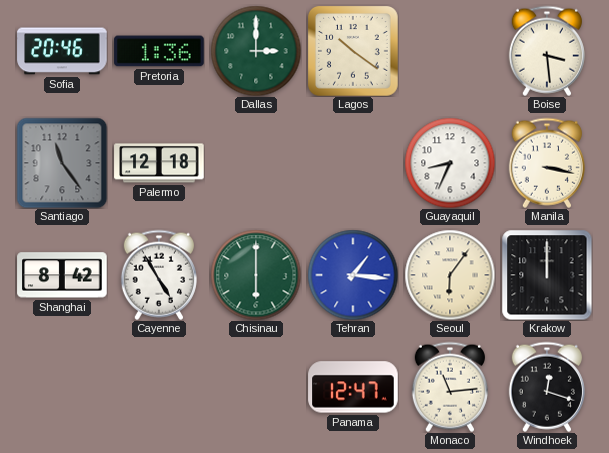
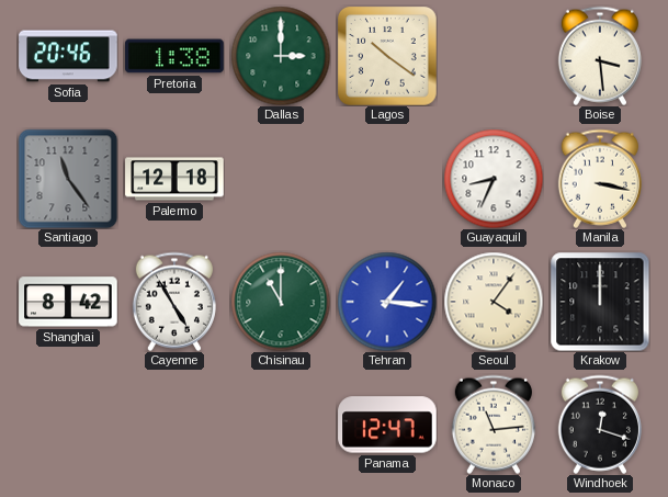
Pretoria: 1:36 -> 1:38 (174, 56)
Chisinau: 6:00 -> 11:00 (281, 302)
Seoul: 6:06 -> 4:06 (494, 302)
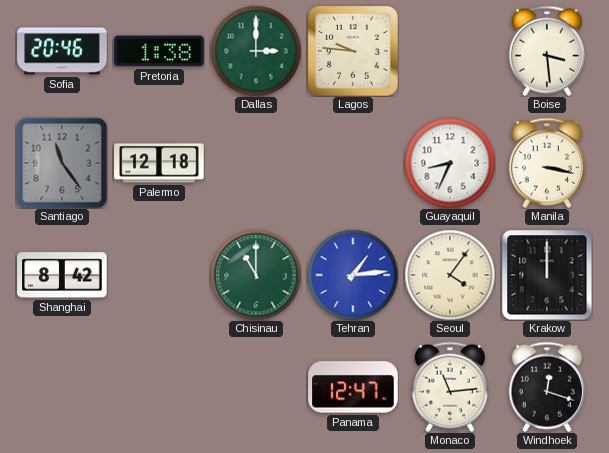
Lagos: 10:21 -> 9:46 (354, 52)
Cayenne: 4:55 -> none (174, 302)
Tehran: 1:16 -> 1:14 (353, 275)
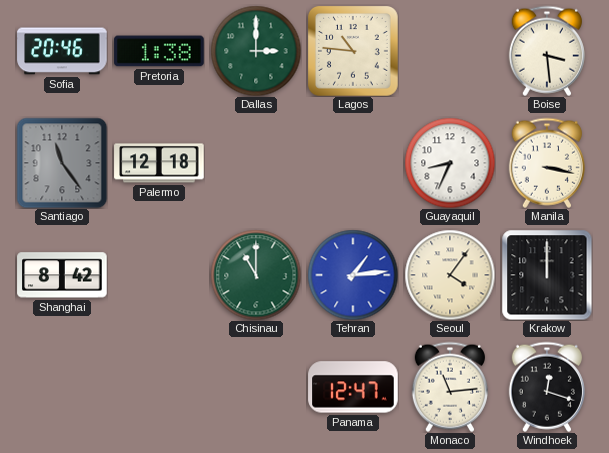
Lagos: 9:46 -> 10:46 (354, 52)
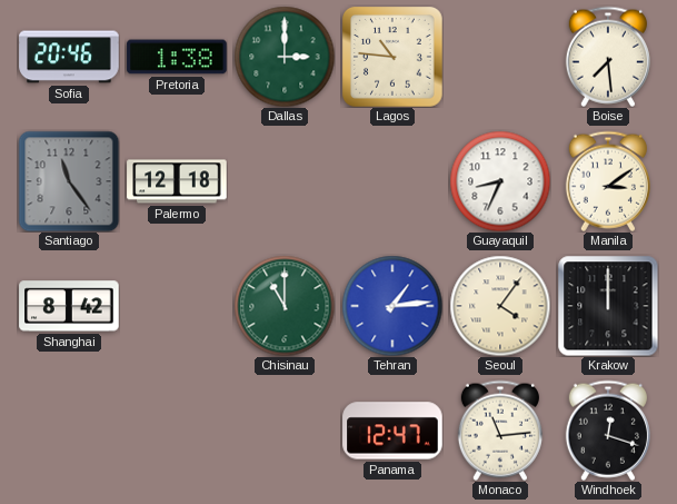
Boise: 3:29 -> 7:29 (608, 57)
Manila: 3:17 -> 3:09 (608, 181)
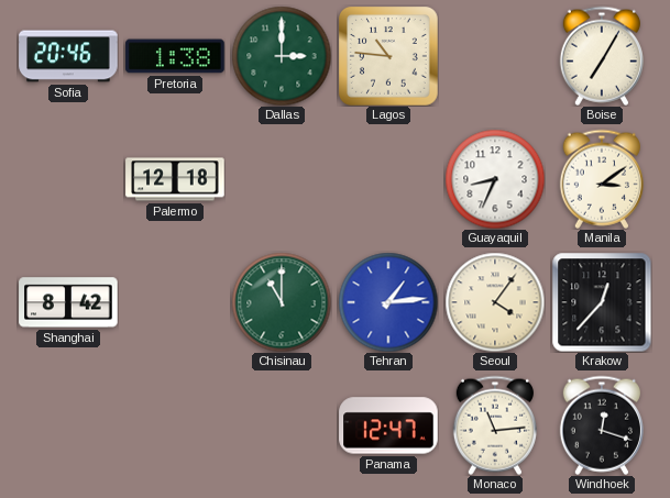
Boise: 7:29 -> 7:05 (602, 56)
Santiago: 11:24 -> none (69, 181)
Krakow: 12:00 -> 12:37 (602, 302)
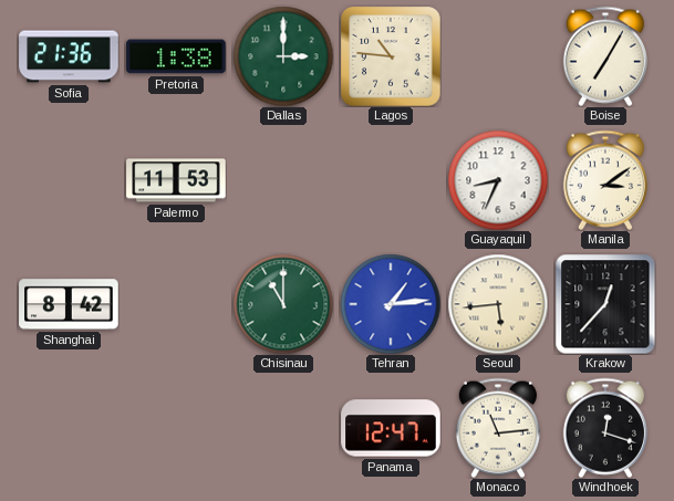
Sofia: 20:46 -> 21:36 (69, 56)
Palermo: 12:18 -> 11:53 (176, 180)
Seoul: 4:06 -> 5:44 (498, 304)
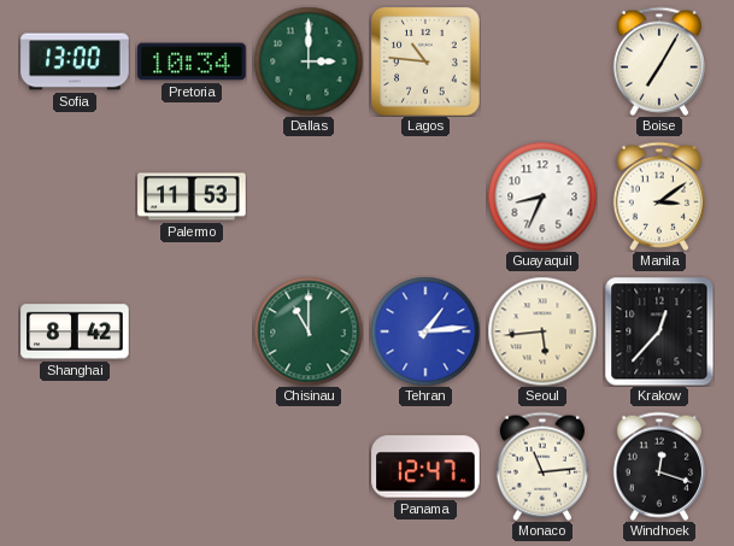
Sofia: 21:36 -> 13:00 (75, 61)
Pretoria: 1:38 -> 10:34 (192, 61)
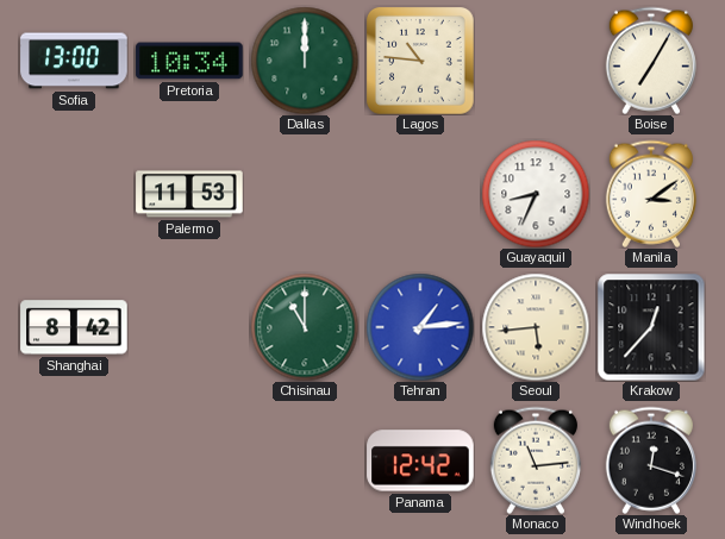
Dallas: 3:00 -> 12:00 (305, 61)
Panama: 12:47 -> 12:42 (420, 460)
